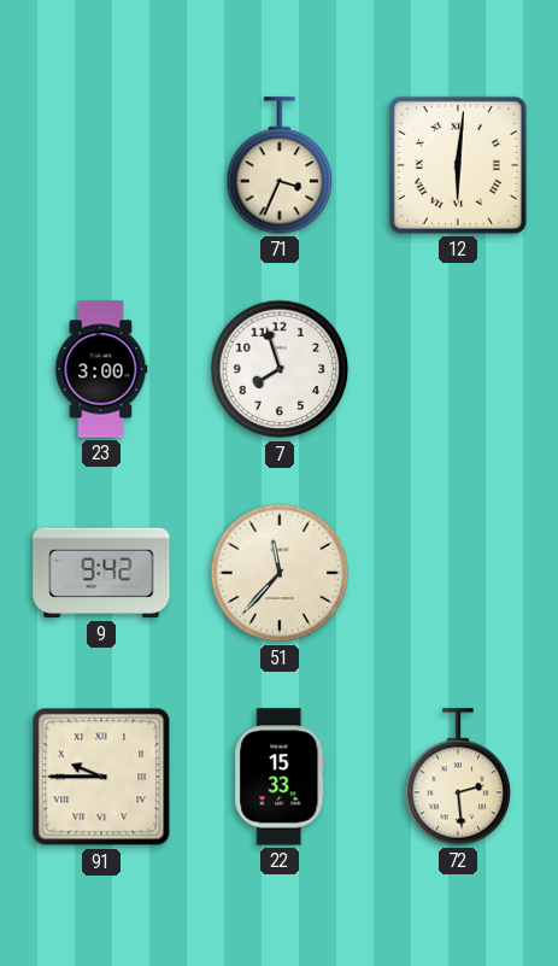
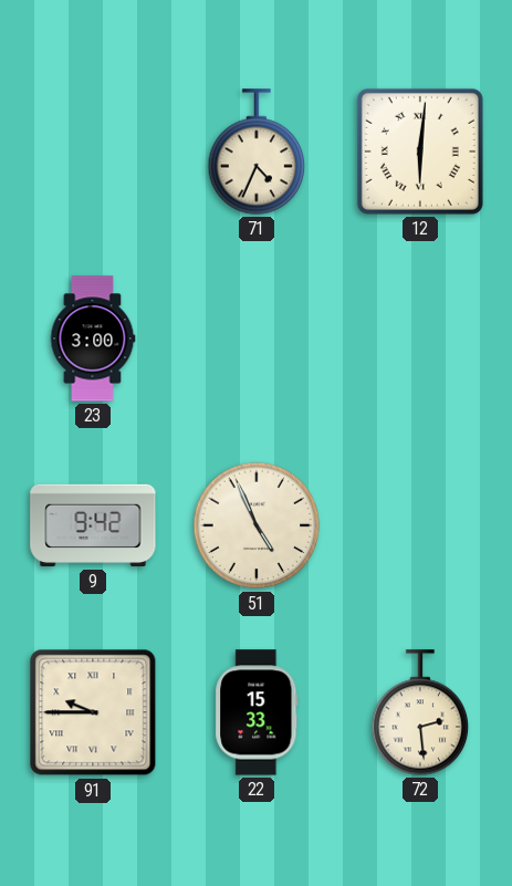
71: 3:34 -> 4:34 (257, 152)
7: 7:57 -> none (280, 369)
51: 11:37 -> 4:56 (257, 525)
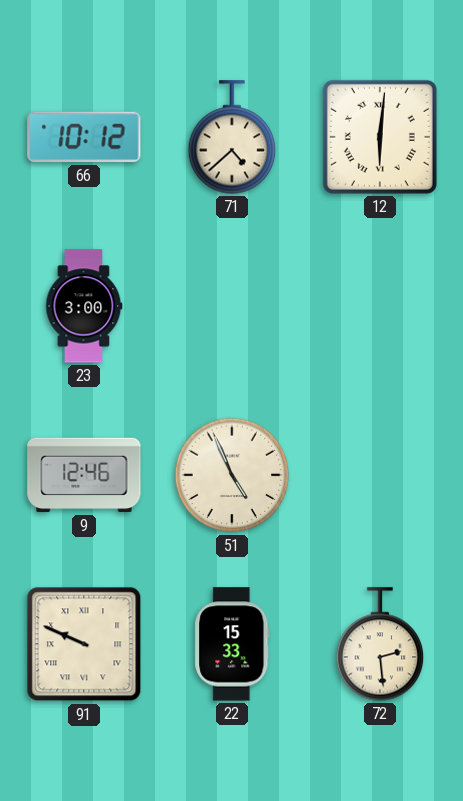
66: none -> 10:12 (84, 137)
71: 4:34 -> 4:38 (232, 137)
9: 9:42 -> 12:46 (84, 475)
91: 9:45 -> 9:49 (84, 644)
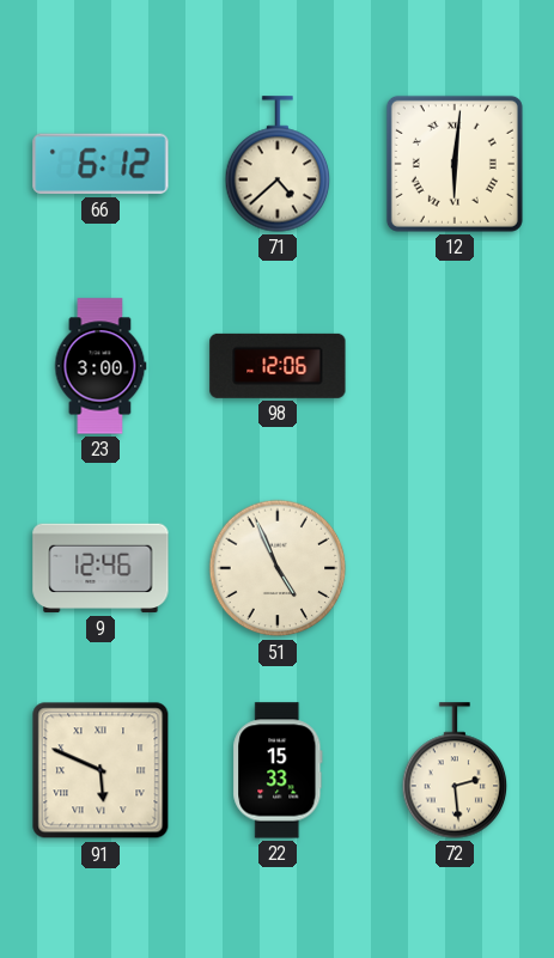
66: 10:12 -> 6:12 (101, 164)
98: none -> 12:06 (278, 366)
91: 9:49 -> 5:49 (101, 770)
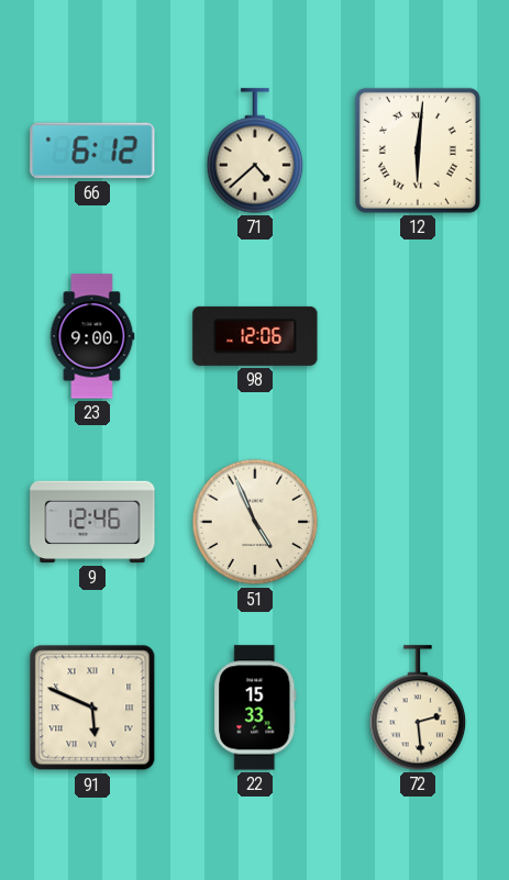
23: 3:00 -> 9:00 (92, 336)
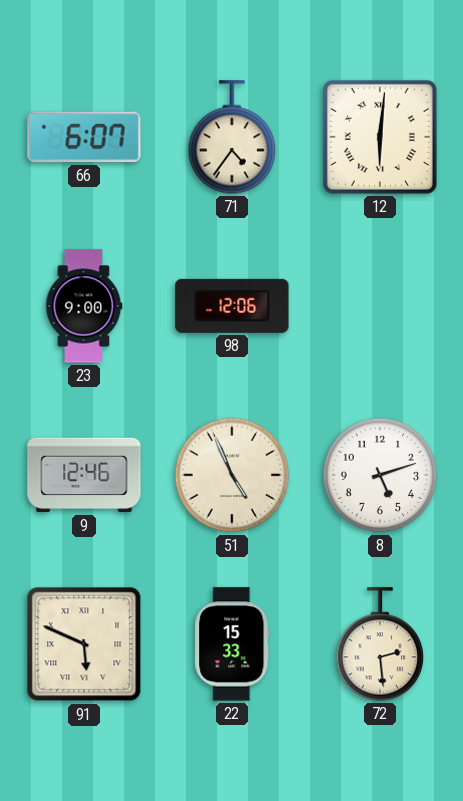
66: 6:12 -> 6:07 (84, 137)
71: 4:38 -> 4:36 (232, 137)
8: none -> 5:12 (380, 475)
